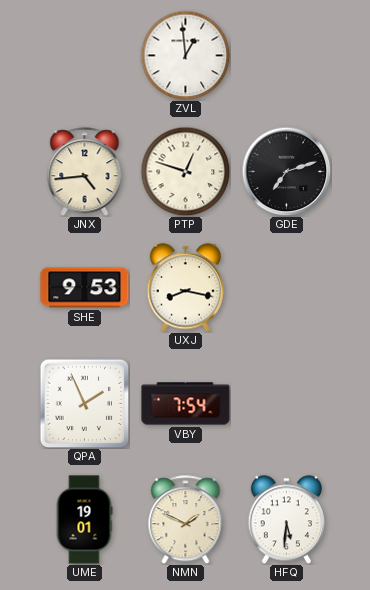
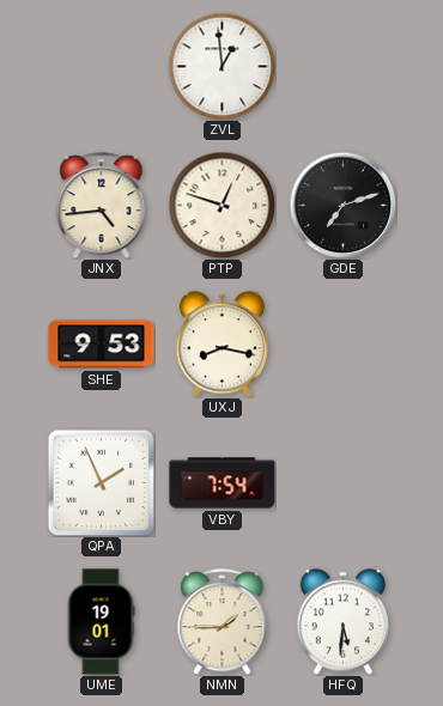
NMN: 1:49 -> 1:45 (223, 622)
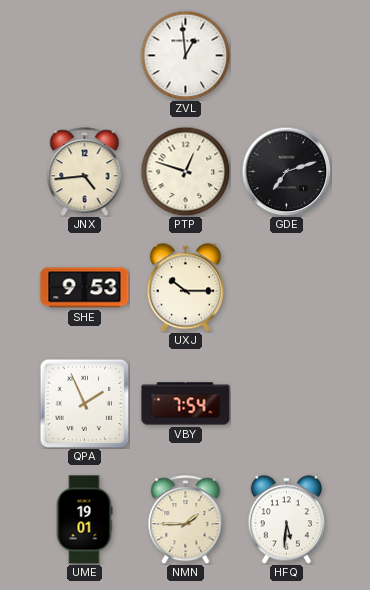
UXJ: 8:17 -> 10:15 (185, 288)
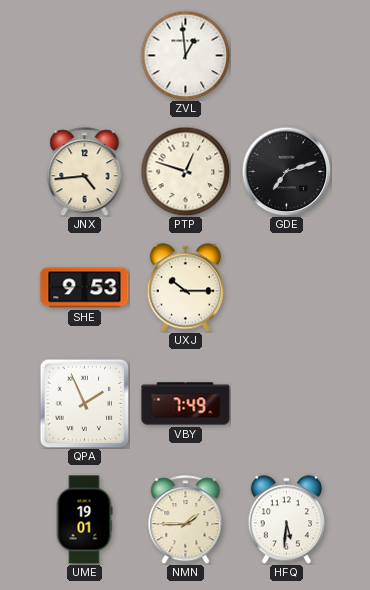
VBY: 7:54 -> 7:49 (186, 404)
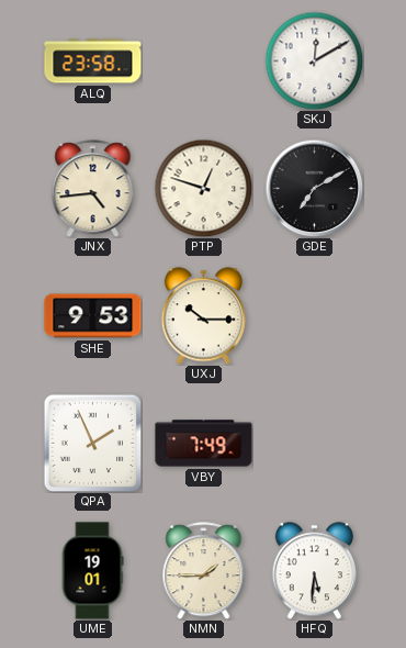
ALQ: none -> 23:58 (93, 62)
ZVL: 12:59 -> none (185, 55)
SKJ: none -> 12:10 (314, 60)
GDE: 7:12 -> 7:10 (314, 188)
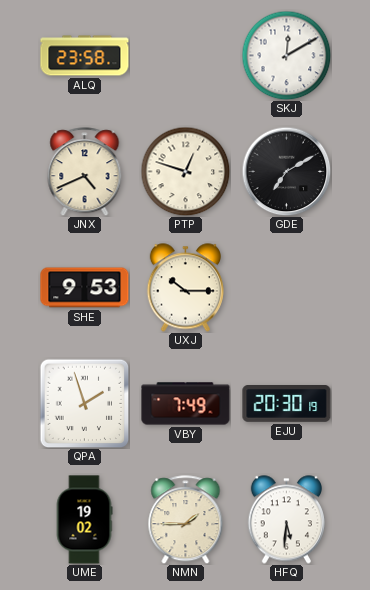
JNX: 4:44 -> 4:41 (85, 172)
QPA: 1:56 -> 1:57 (84, 403)
EJU: none -> 20:30 (287, 404)
UME: 19:01 -> 19:02 (84, 520)
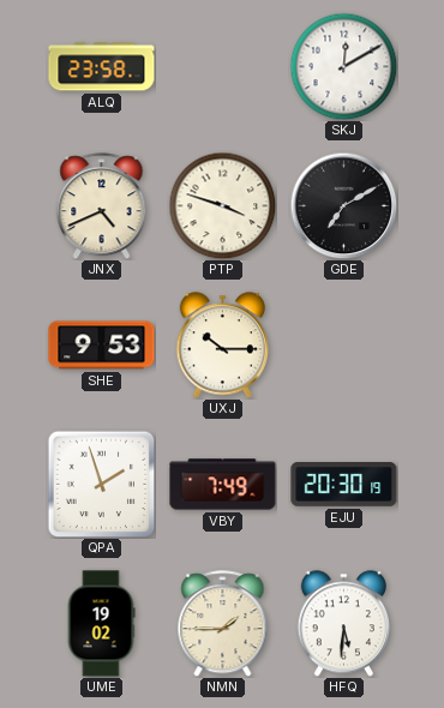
PTP: 12:48 -> 3:48 (222, 205)
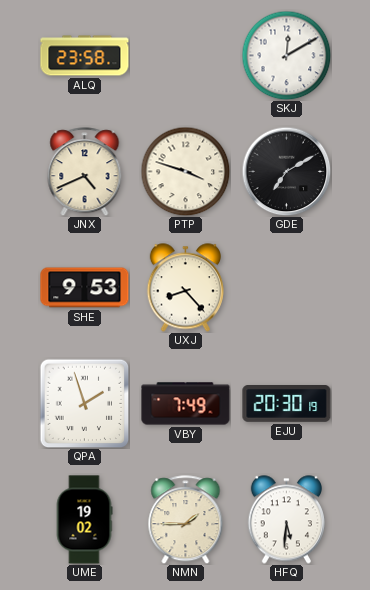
UXJ: 10:15 -> 8:23 (185, 288)
